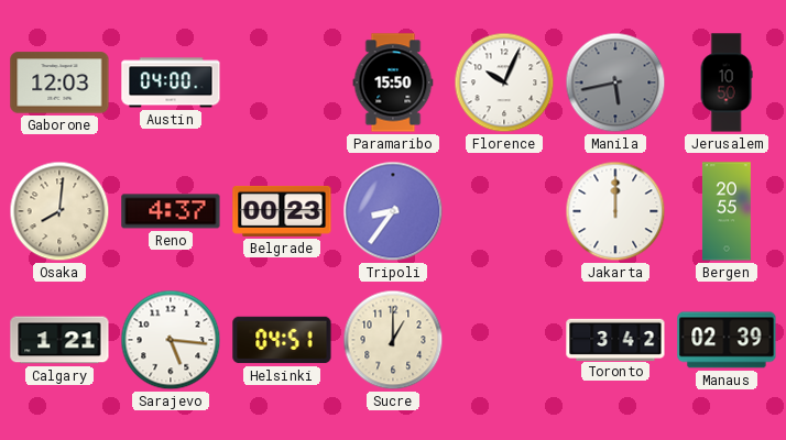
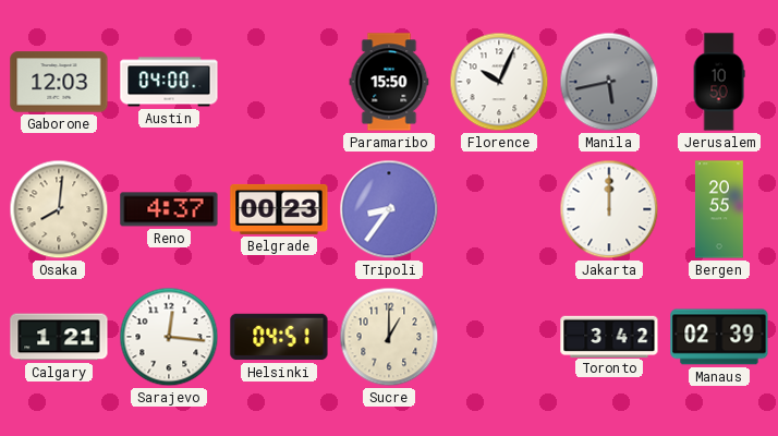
Sarajevo: 5:16 -> 12:16 (169, 337)
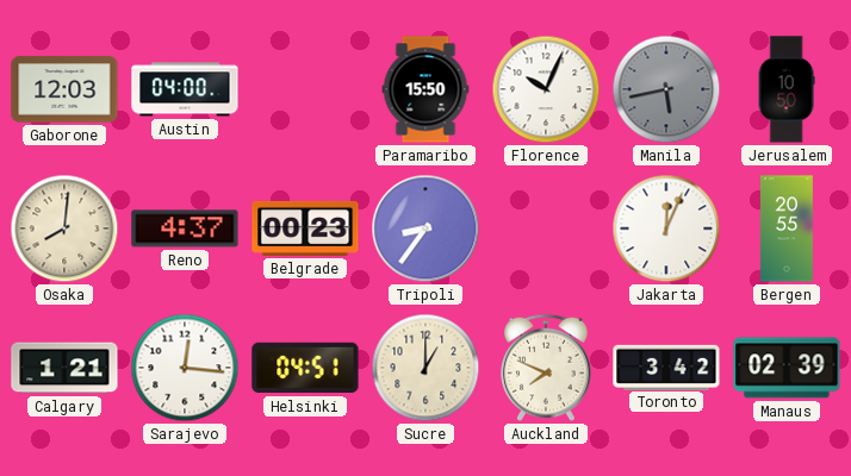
Jakarta: 12:00 -> 12:04 (666, 228)
Auckland: none -> 7:49 (547, 368)
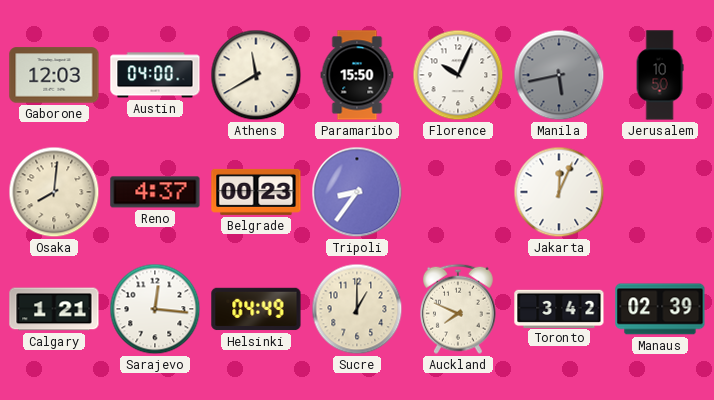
Athens: none -> 11:40 (256, 75)
Bergen: 20:55 -> none (787, 228)
Helsinki: 04:51 -> 04:49 (256, 309)
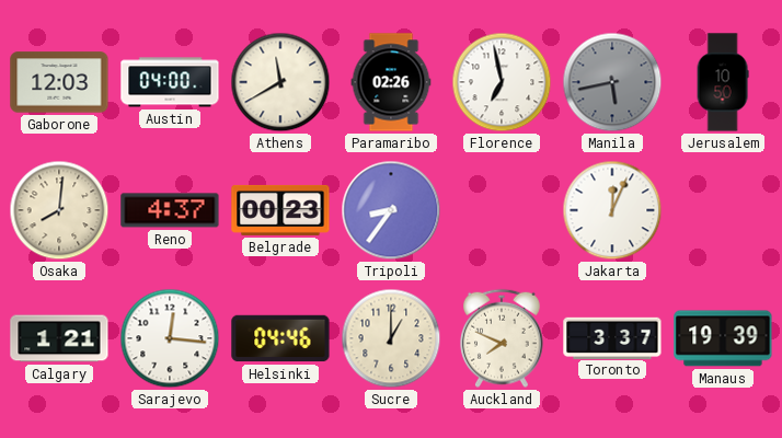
Paramaribo: 15:50 -> 02:26 (391, 82)
Florence: 10:04 -> 6:58 (502, 82)
Helsinki: 04:49 -> 04:46 (280, 338)
Toronto: 3:42 -> 3:37 (612, 337)
Manaus: 02:39 -> 19:39 (723, 338)
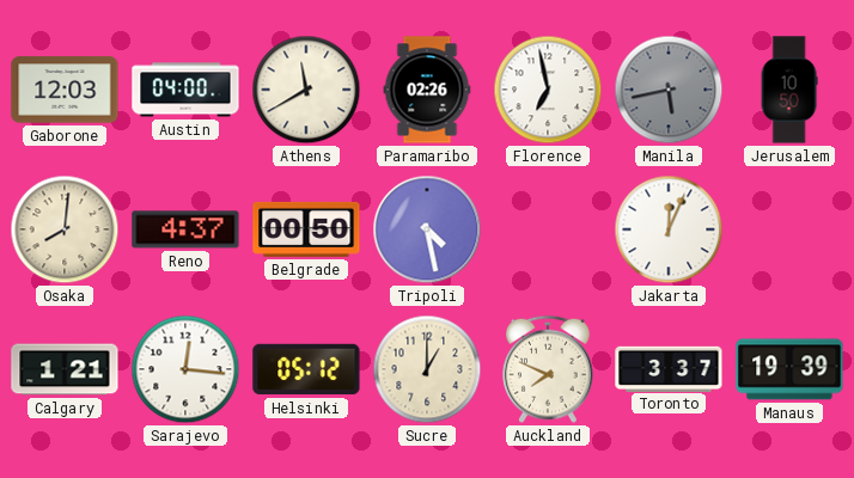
Belgrade: 00:23 -> 00:50 (306, 229)
Tripoli: 8:36 -> 4:28 (427, 229)
Helsinki: 04:46 -> 05:12 (306, 369)
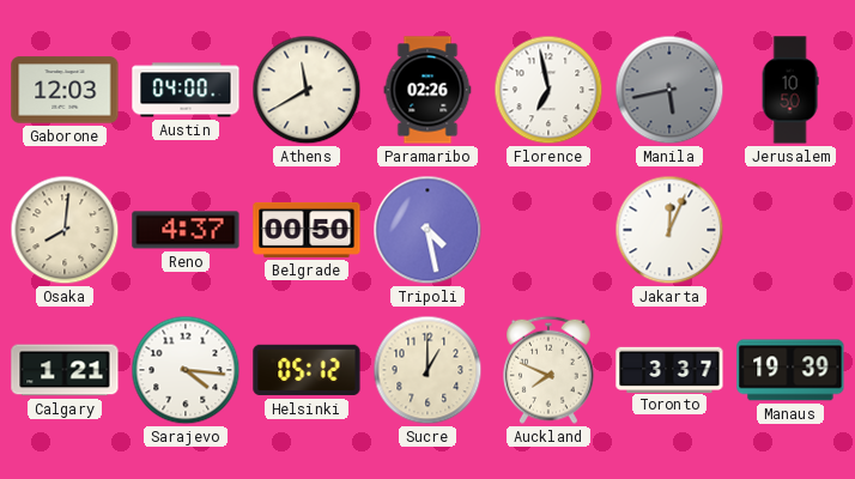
Sarajevo: 12:16 -> 4:16 (186, 370)
